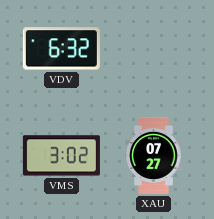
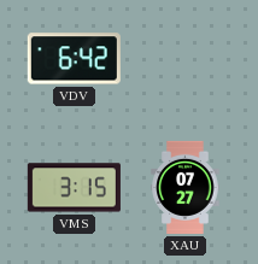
VDV: 6:32 -> 6:42 (74, 59)
VMS: 3:02 -> 3:15 (74, 188)
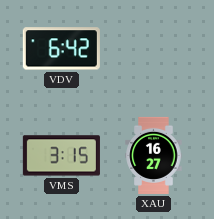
XAU: 07:27 -> 16:27 (154, 155)
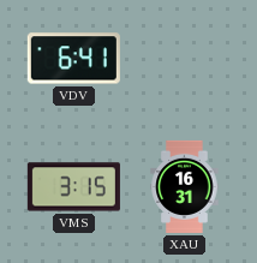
VDV: 6:42 -> 6:41 (73, 59)
XAU: 16:27 -> 16:31 (185, 186)
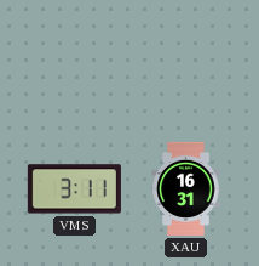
VDV: 6:41 -> none (73, 59)
VMS: 3:15 -> 3:11 (74, 189)
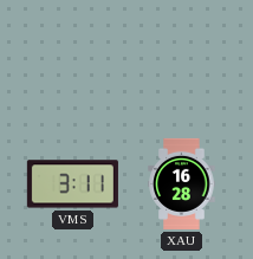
XAU: 16:31 -> 16:28 (182, 183)
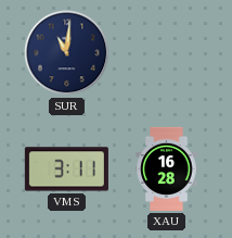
SUR: none -> 11:01 (67, 53)
